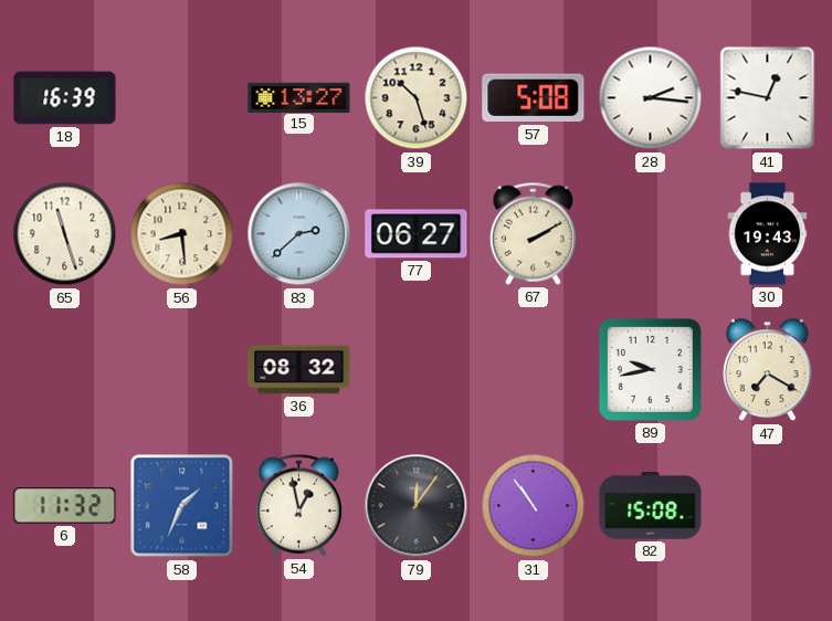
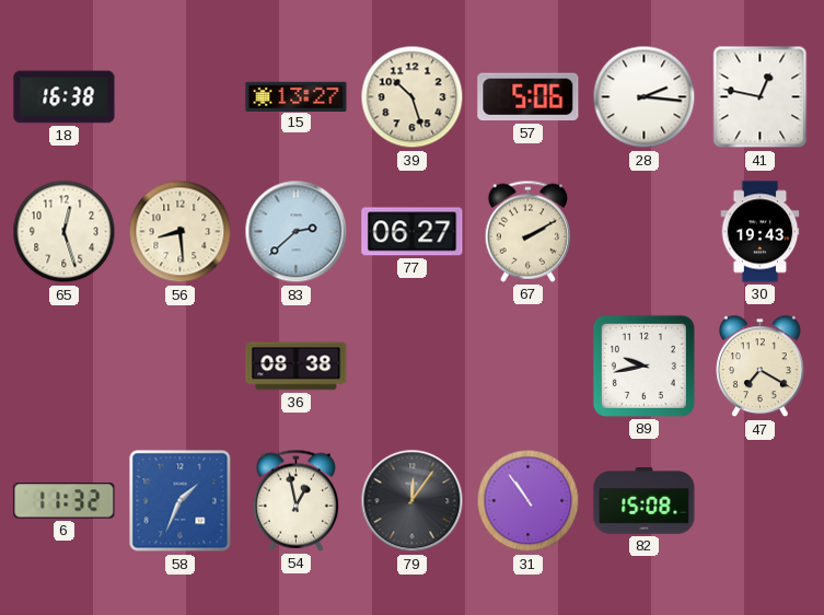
18: 16:39 -> 16:38 (65, 97)
57: 5:08 -> 5:06 (529, 97)
65: 11:27 -> 12:27 (65, 232)
36: 08:32 -> 08:38 (297, 367)
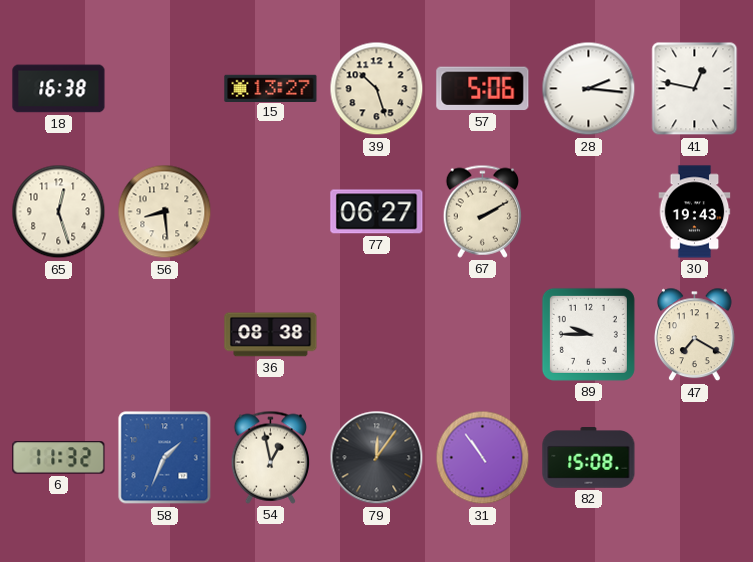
83: 2:38 -> none (297, 232)
89: 9:43 -> 9:45 (588, 334)
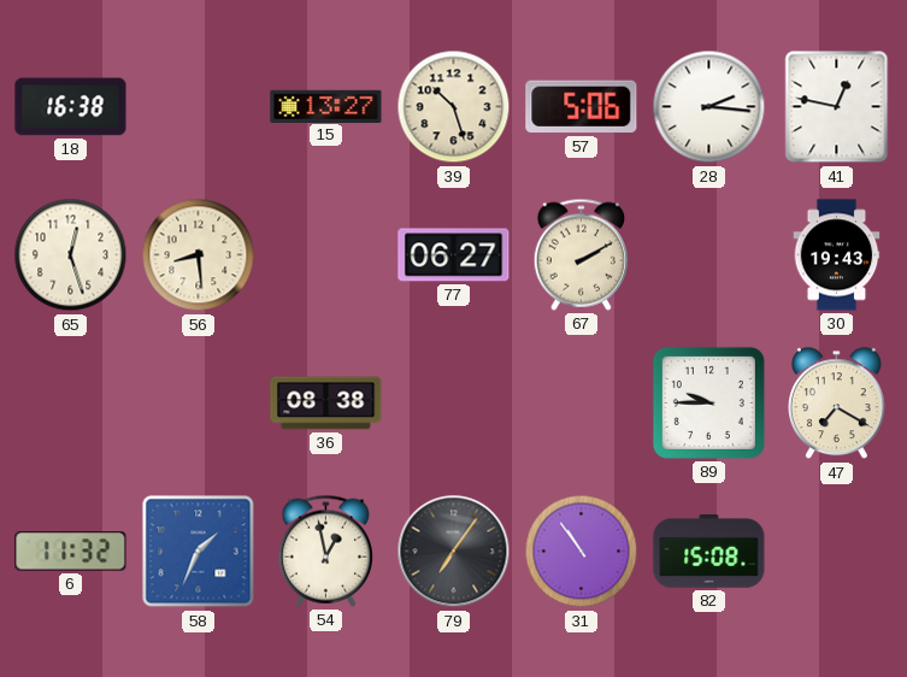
79: 12:06 -> 7:06 (454, 552)
